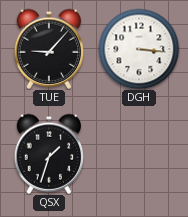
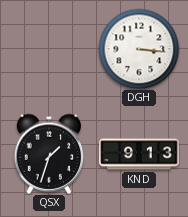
TUE: 9:07 -> none (49, 49)
KND: none -> 9:13 (139, 154)
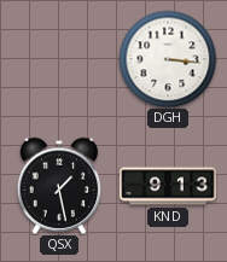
QSX: 1:33 -> 1:28 (59, 186)
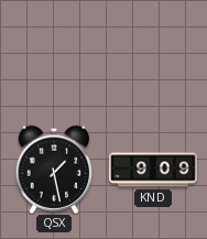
DGH: 3:16 -> none (168, 59)
KND: 9:13 -> 9:09 (153, 170)
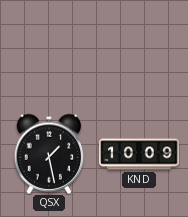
KND: 9:09 -> 10:09 (139, 154)
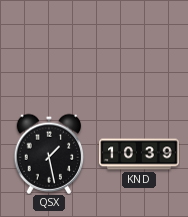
KND: 10:09 -> 10:39 (139, 154)
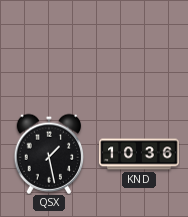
KND: 10:39 -> 10:36 (139, 154)
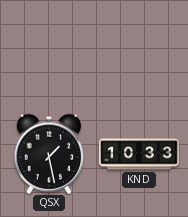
KND: 10:36 -> 10:33 (139, 154)
